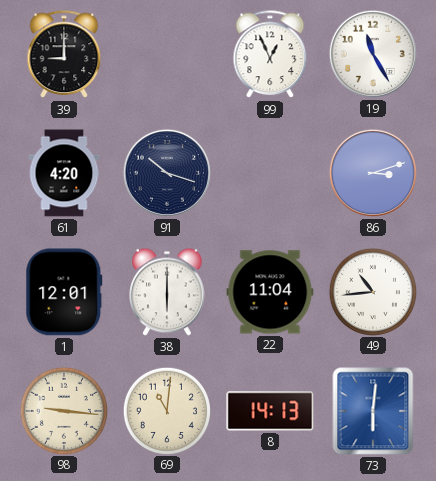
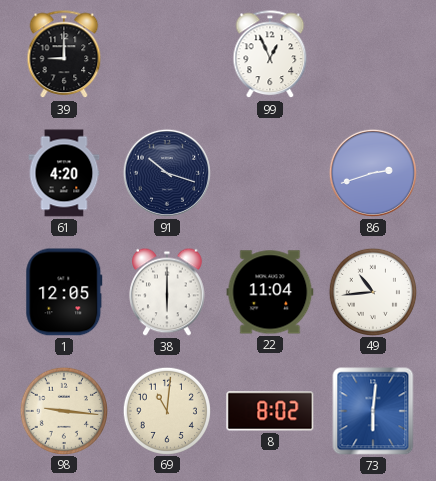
19: 11:25 -> none (373, 54)
86: 3:12 -> 2:42 (373, 173)
1: 12:01 -> 12:05 (64, 292)
8: 14:13 -> 8:02 (270, 411)
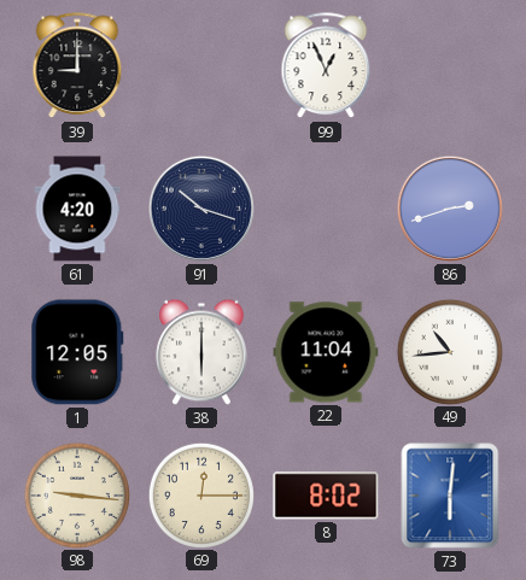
69: 11:01 -> 12:15 (200, 494)
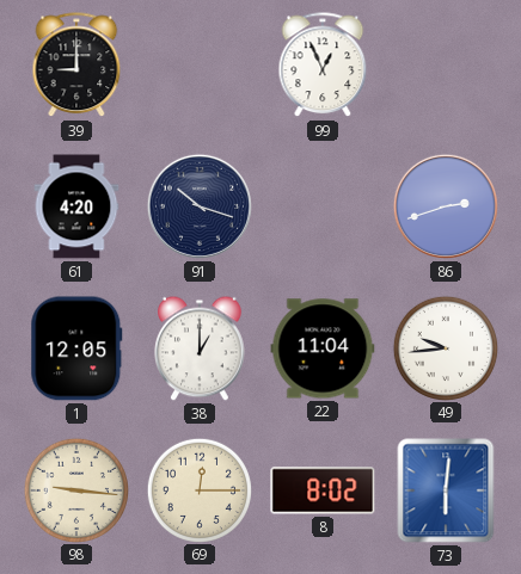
38: 6:00 -> 1:00 (200, 348)
49: 10:44 -> 9:44 (445, 347)
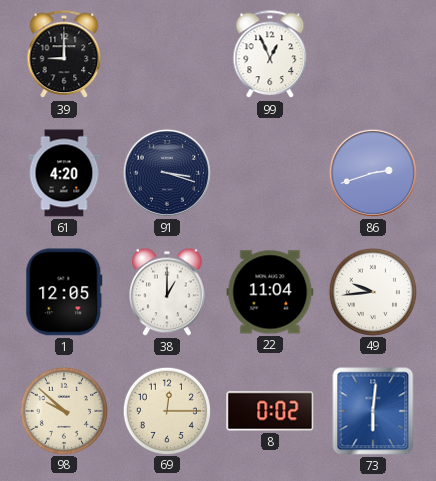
91: 10:18 -> 3:18 (167, 173)
98: 9:16 -> 9:52 (63, 410)
8: 8:02 -> 0:02 (270, 411)
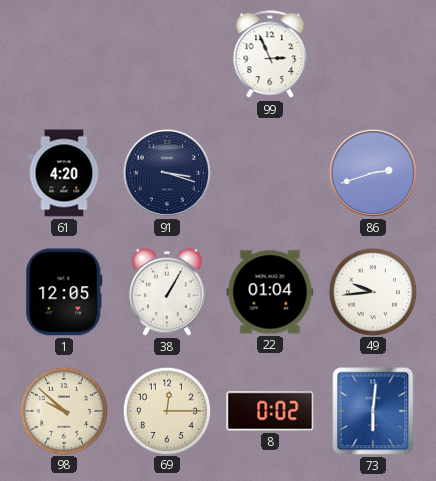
39: 9:00 -> none (64, 55)
99: 12:56 -> 2:56 (270, 55)
38: 1:00 -> 1:05 (167, 292)
22: 11:04 -> 01:04 (270, 292)
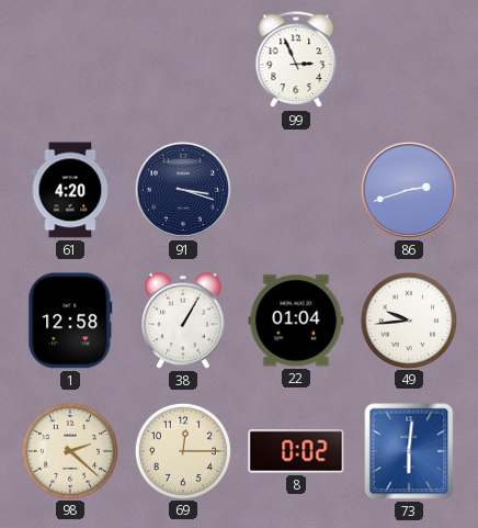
1: 12:05 -> 12:58 (70, 321)
98: 9:52 -> 2:22 (69, 450)
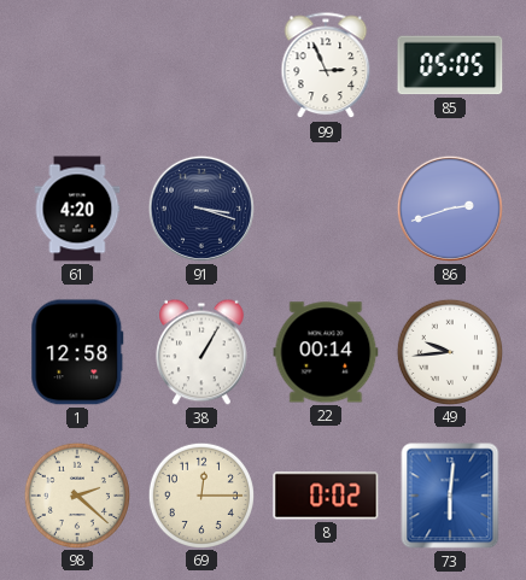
85: none -> 05:05 (450, 65)
22: 01:04 -> 00:14 (326, 352)
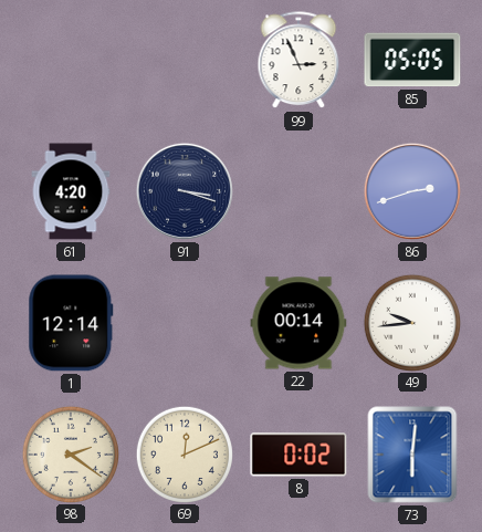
1: 12:58 -> 12:14 (71, 323)
38: 1:05 -> none (201, 352)
98: 2:22 -> 2:21 (70, 453)
69: 12:15 -> 12:11 (184, 453)
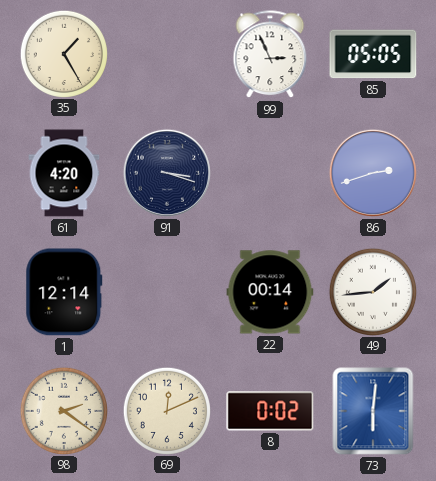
35: none -> 1:25 (63, 53)
49: 9:44 -> 1:44 (372, 291)
